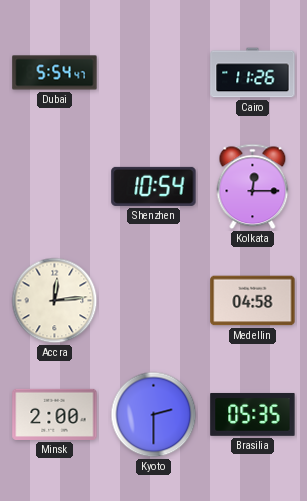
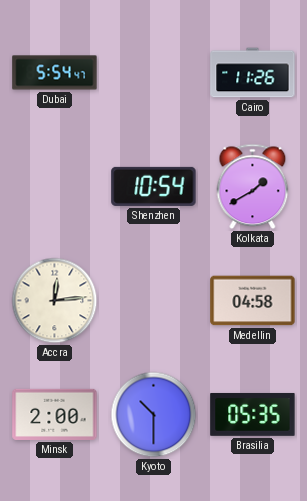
Kolkata: 12:15 -> 1:40 (253, 187)
Kyoto: 2:30 -> 10:30 (154, 415)
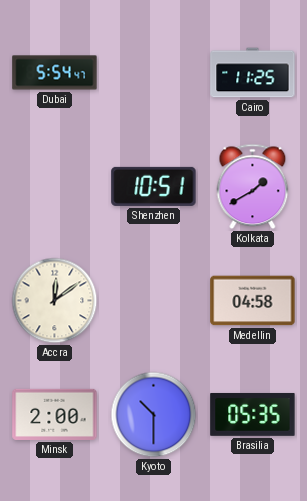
Cairo: 11:26 -> 11:25 (253, 73)
Shenzhen: 10:54 -> 10:51 (154, 186)
Accra: 12:14 -> 12:09 (55, 301)
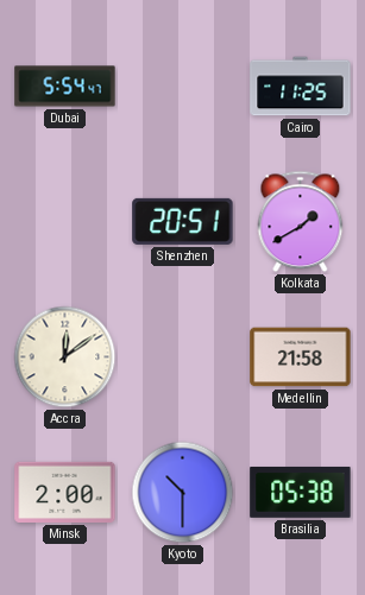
Shenzhen: 10:51 -> 20:51 (183, 221)
Medellin: 04:58 -> 21:58 (301, 357)
Brasilia: 05:35 -> 05:38 (301, 492)
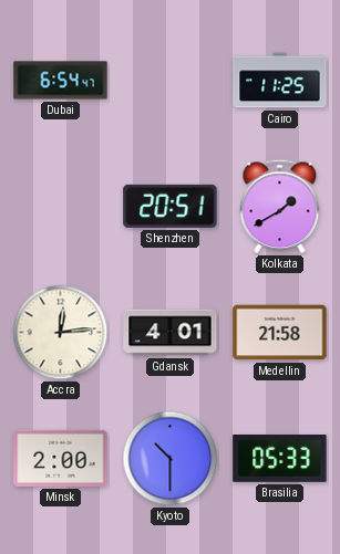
Dubai: 5:54 -> 6:54 (61, 81)
Accra: 12:09 -> 12:14 (61, 333)
Gdansk: none -> 4:01 (171, 333)
Brasilia: 05:38 -> 05:33 (280, 458)
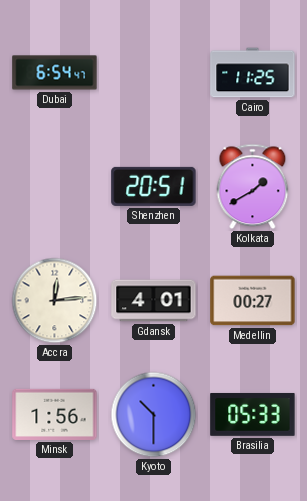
Medellin: 21:58 -> 00:27 (253, 301)
Minsk: 2:00 -> 1:56 (55, 414)
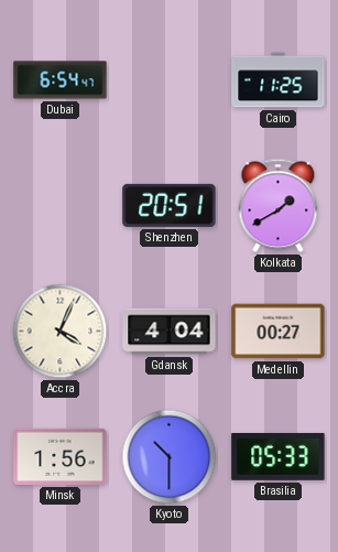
Accra: 12:14 -> 4:04 (61, 332)
Gdansk: 4:01 -> 4:04 (170, 332)
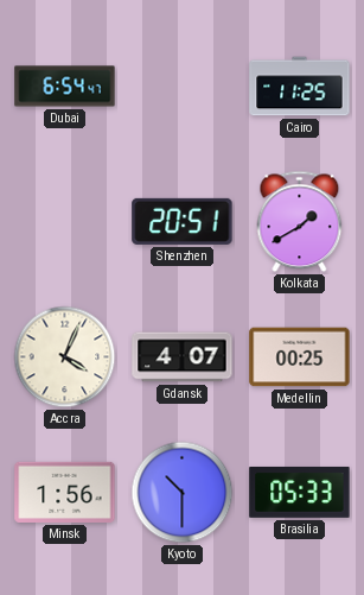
Gdansk: 4:04 -> 4:07 (183, 357)
Medellin: 00:27 -> 00:25 (300, 357)
